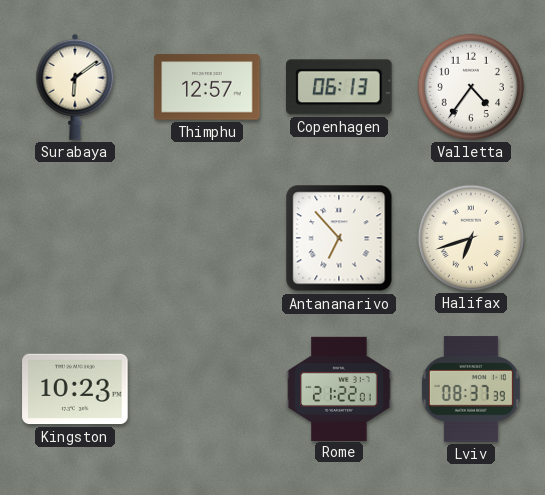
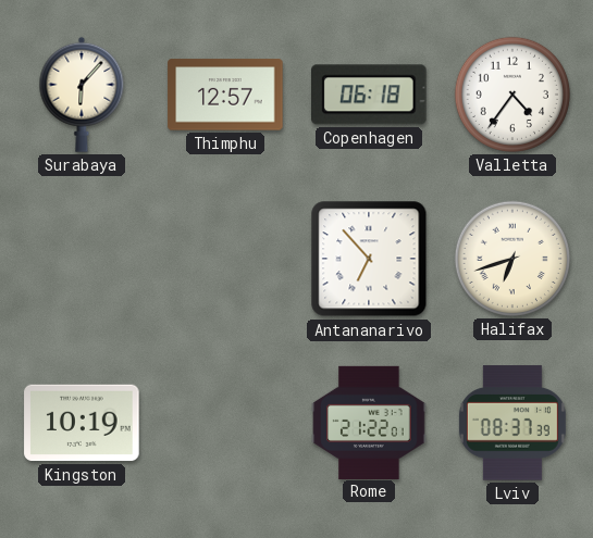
Surabaya: 6:09 -> 6:07 (82, 95)
Copenhagen: 06:13 -> 06:18 (370, 95)
Kingston: 10:23 -> 10:19 (82, 423)
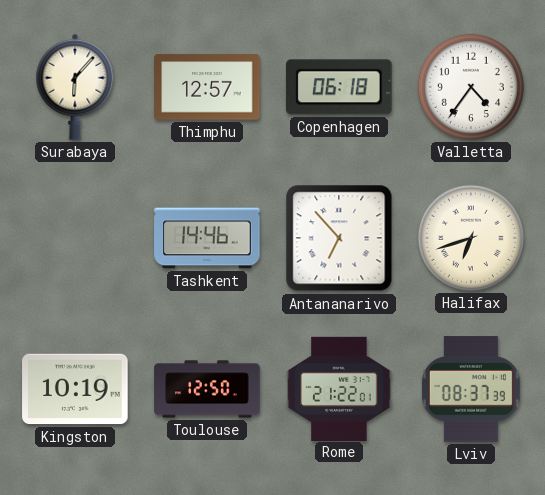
Tashkent: none -> 14:46 (207, 238)
Toulouse: none -> 12:50 (207, 389)
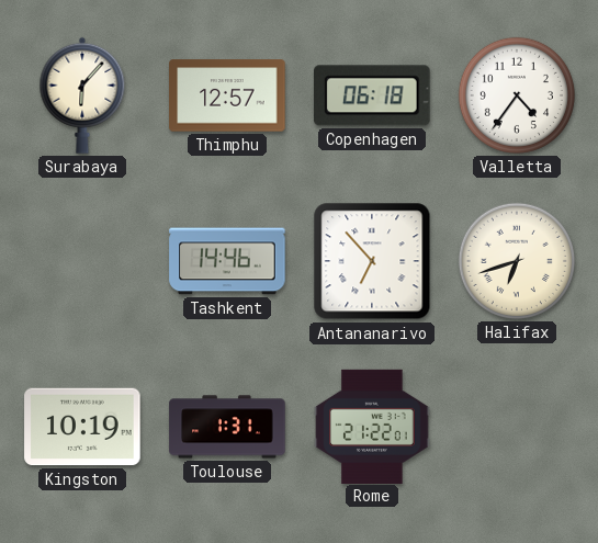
Toulouse: 12:50 -> 1:31 (227, 427)
Lviv: 08:37 -> none (471, 389)
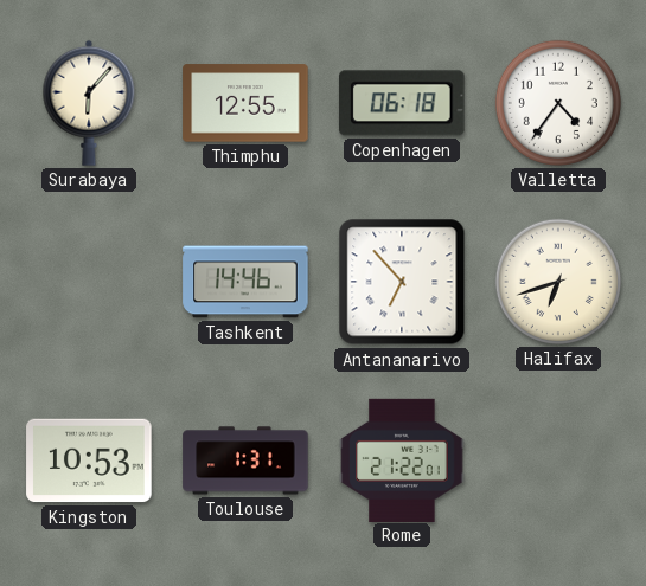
Thimphu: 12:57 -> 12:55 (245, 103)
Kingston: 10:19 -> 10:53 (89, 461)
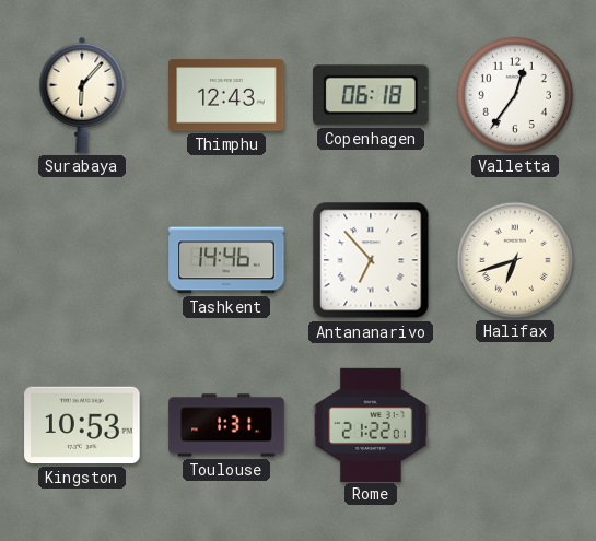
Thimphu: 12:55 -> 12:43 (226, 95)
Valletta: 4:36 -> 12:36 (515, 95)
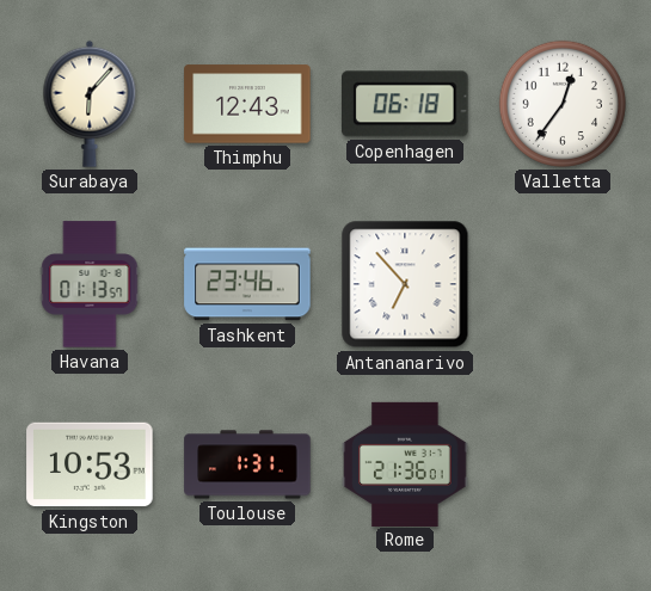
Havana: none -> 01:13 (90, 284)
Tashkent: 14:46 -> 23:46 (247, 284)
Halifax: 6:42 -> none (515, 260)
Rome: 21:22 -> 21:36 (405, 463)
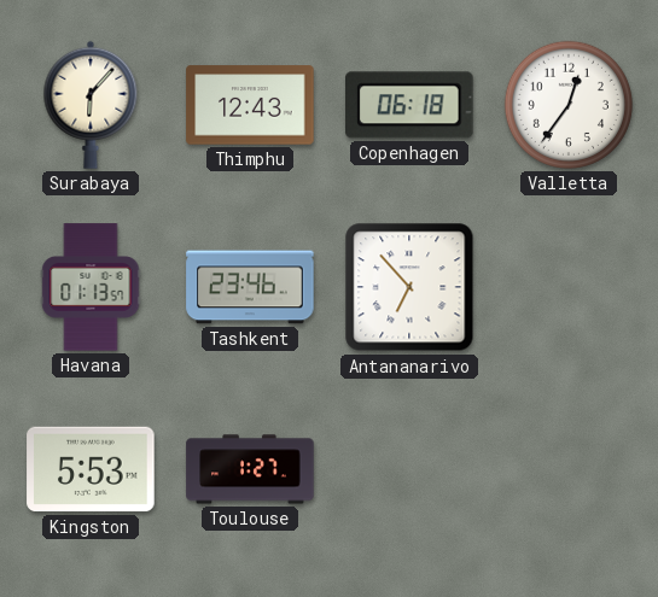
Kingston: 10:53 -> 5:53 (91, 469)
Toulouse: 1:31 -> 1:27 (250, 469)
Rome: 21:36 -> none (405, 463)
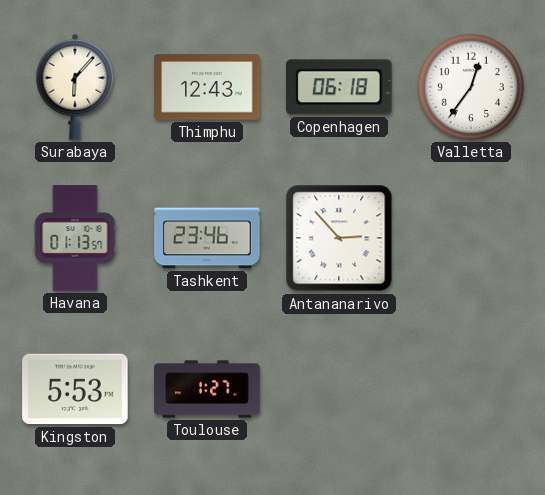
Antananarivo: 6:53 -> 2:53 (339, 238)
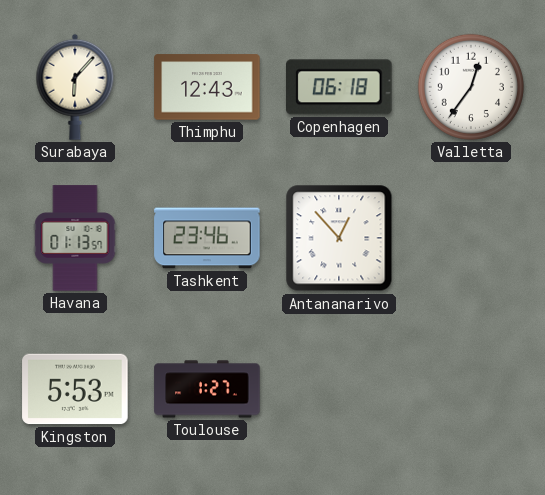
Antananarivo: 2:53 -> 12:53 (339, 238)
